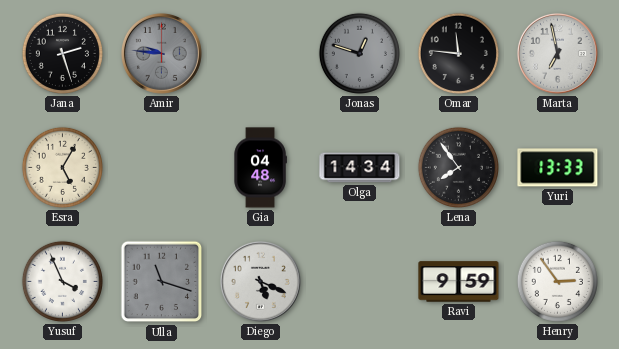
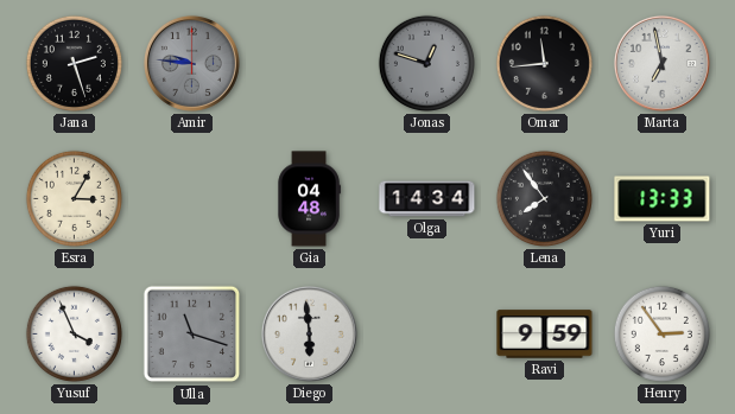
Omar: 11:46 -> 11:44 (544, 63)
Esra: 5:05 -> 3:05 (74, 198)
Diego: 5:19 -> 5:59 (309, 333)
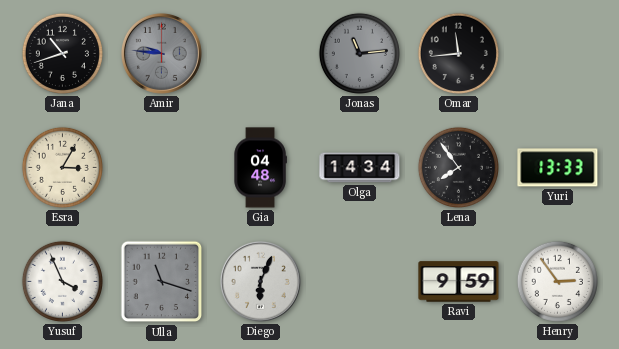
Jana: 2:27 -> 10:42 (62, 53)
Jonas: 12:48 -> 11:14 (359, 53)
Marta: 6:58 -> none (661, 63)
Diego: 5:59 -> 6:04 (260, 281)
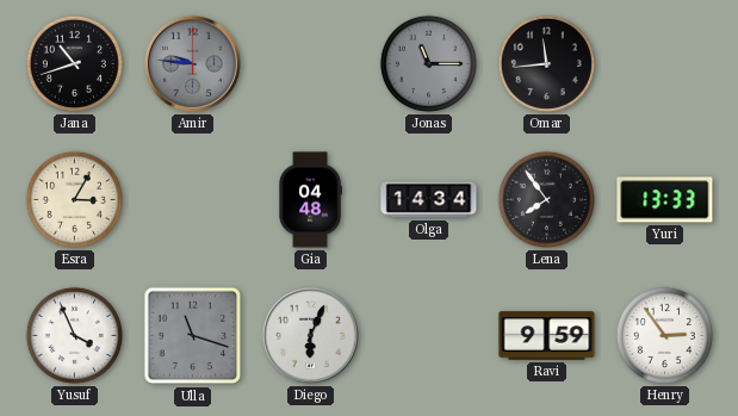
Jonas: 11:14 -> 11:15 (428, 63)
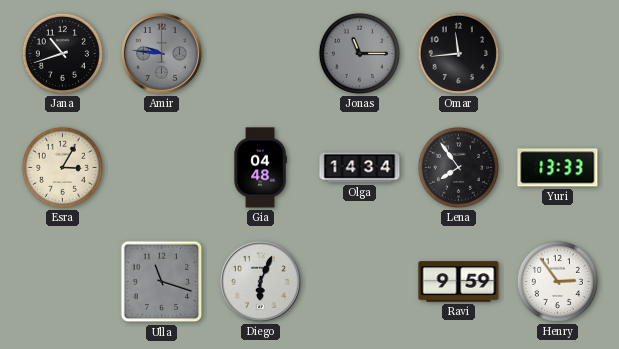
Yusuf: 3:56 -> none (74, 335)
